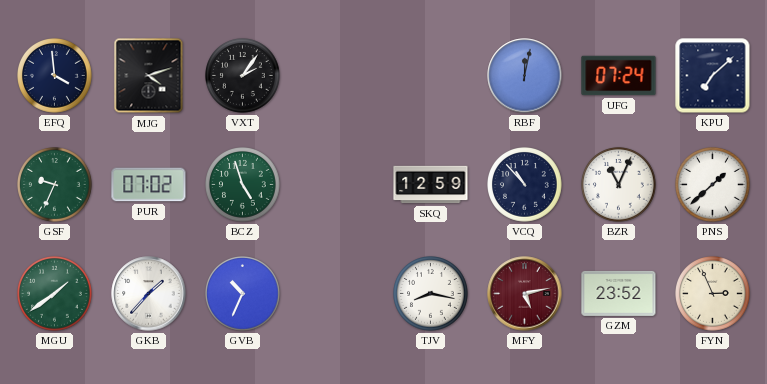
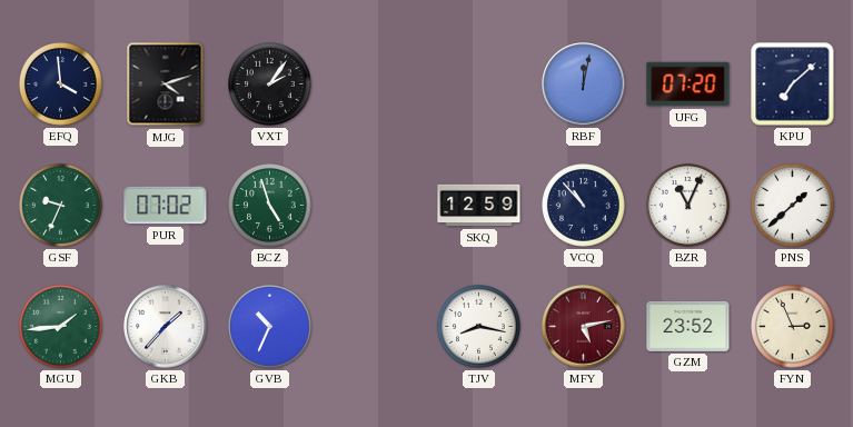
UFG: 07:24 -> 07:20 (688, 85)
MGU: 1:39 -> 1:44 (61, 327)
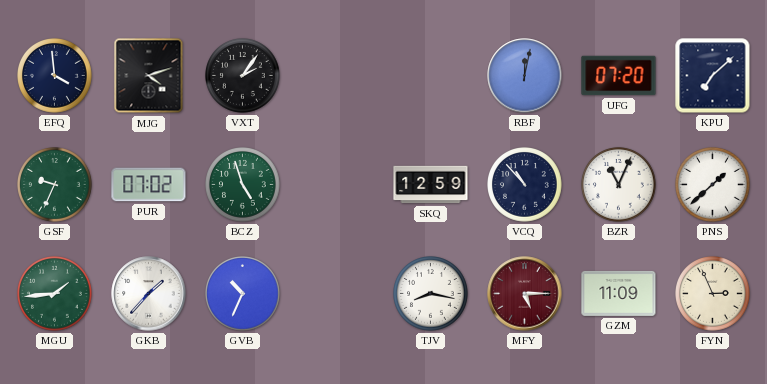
MFY: 5:13 -> 5:15 (525, 294)
GZM: 23:52 -> 11:09 (619, 293)
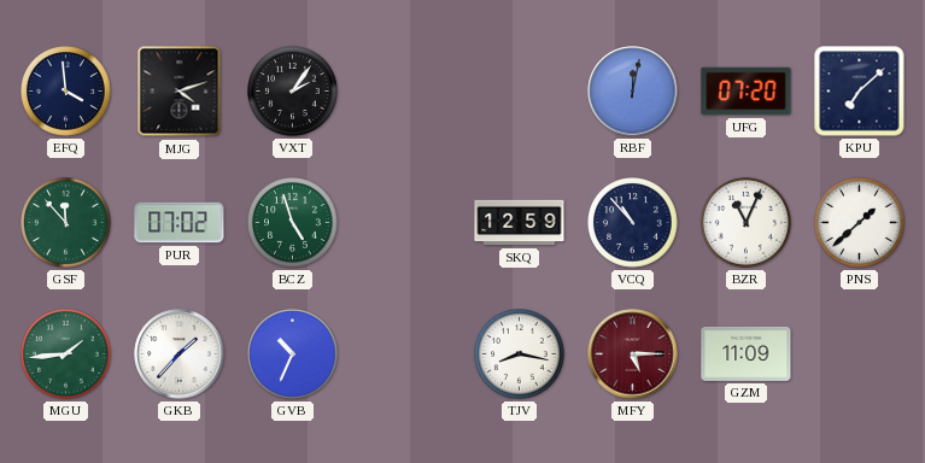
GSF: 9:34 -> 11:53 (66, 223)
FYN: 2:56 -> none (713, 294)
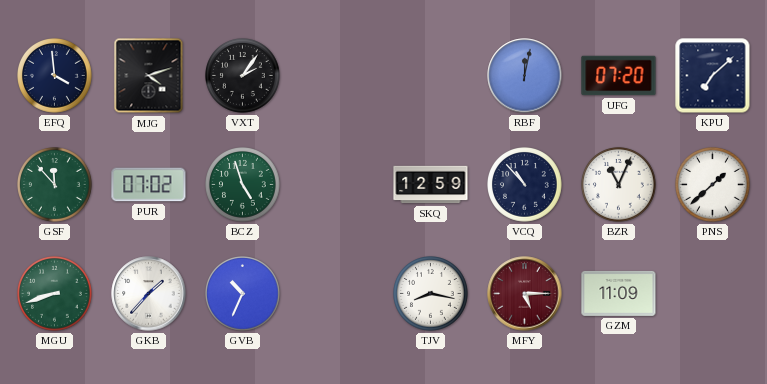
MGU: 1:44 -> 8:42 (55, 294)
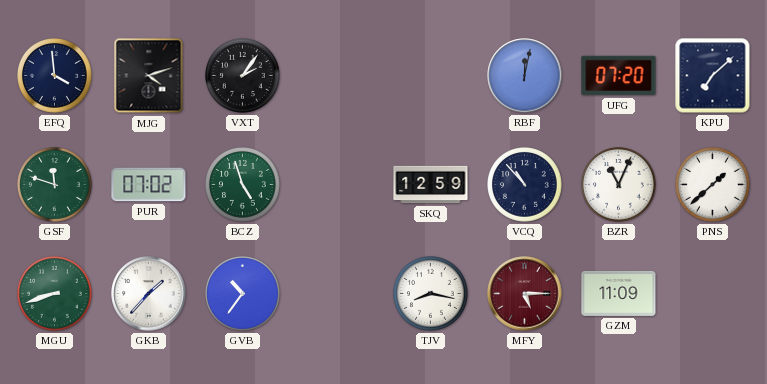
GSF: 11:53 -> 11:48 (55, 185)
GVB: 10:34 -> 10:36 (243, 294)
